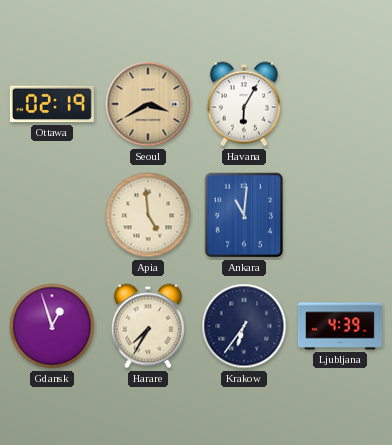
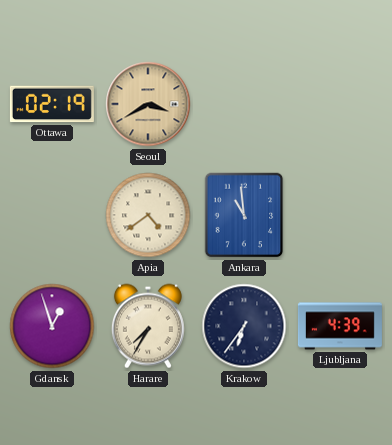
Havana: 6:05 -> none (244, 104)
Apia: 4:59 -> 4:39 (148, 215)
Ankara: 11:01 -> 10:59 (244, 215)
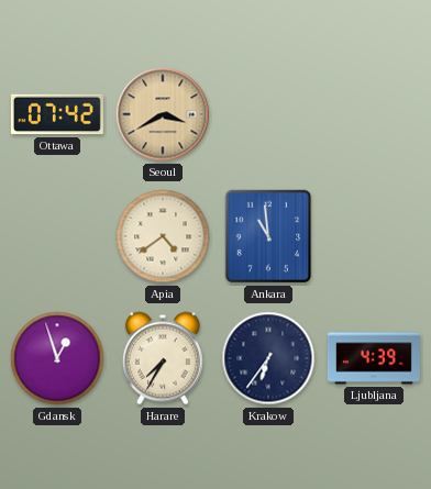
Ottawa: 02:19 -> 07:42 (57, 114)
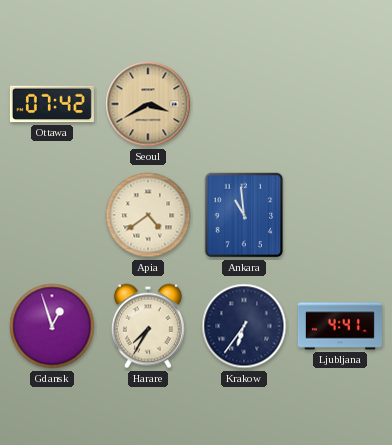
Ljubljana: 4:39 -> 4:41 (340, 326)
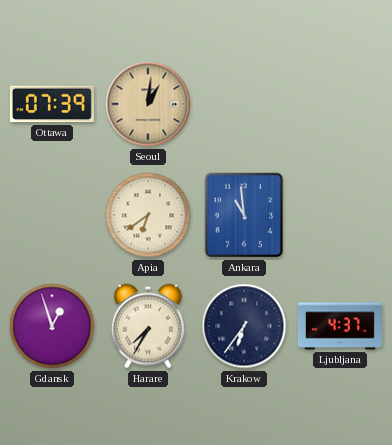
Ottawa: 07:42 -> 07:39 (52, 104)
Seoul: 3:40 -> 1:01 (148, 104)
Apia: 4:39 -> 6:39 (148, 215)
Ljubljana: 4:41 -> 4:37 (340, 326)
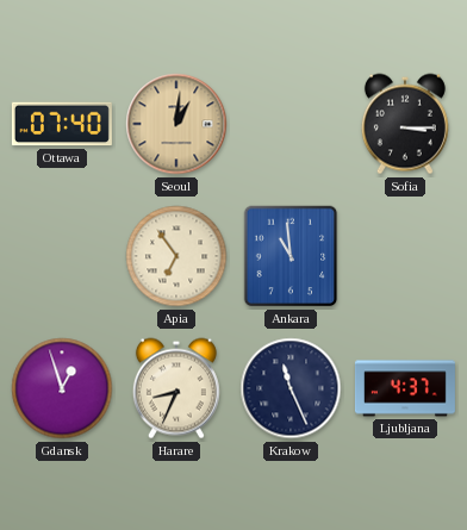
Ottawa: 07:39 -> 07:40 (62, 124)
Sofia: none -> 3:15 (405, 124)
Apia: 6:39 -> 6:54 (176, 256)
Harare: 7:35 -> 8:34 (176, 388)
Krakow: 6:36 -> 11:26 (291, 388)
